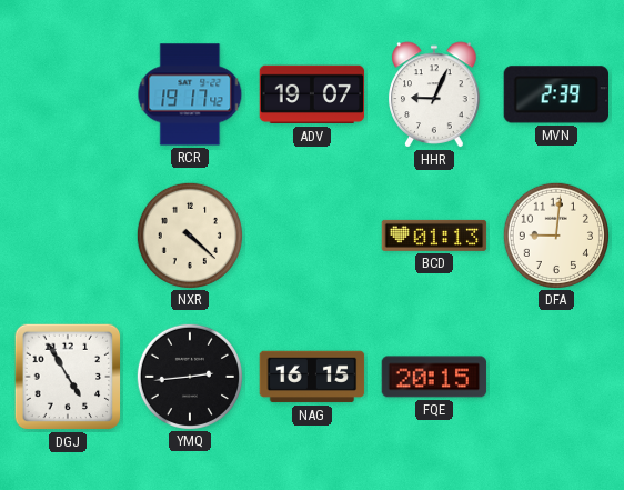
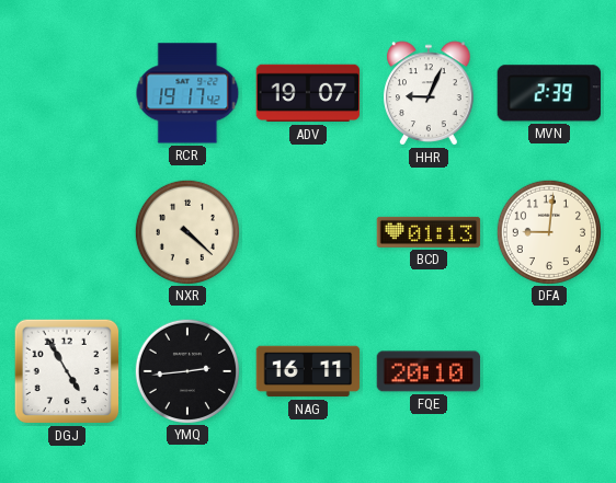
NAG: 16:15 -> 16:11 (308, 371)
FQE: 20:15 -> 20:10 (429, 371)
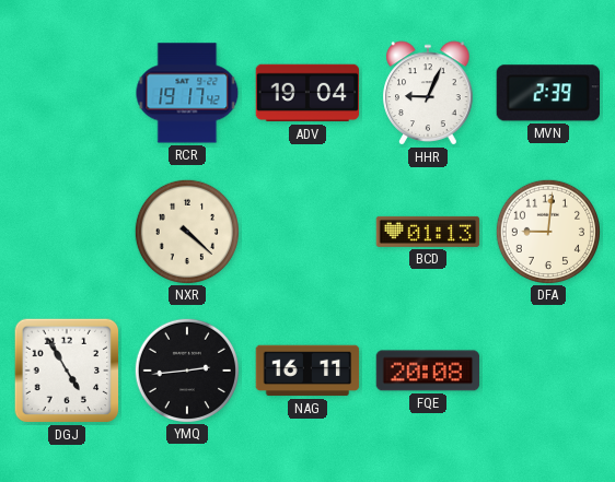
ADV: 19:07 -> 19:04 (307, 93)
FQE: 20:10 -> 20:08 (428, 371)
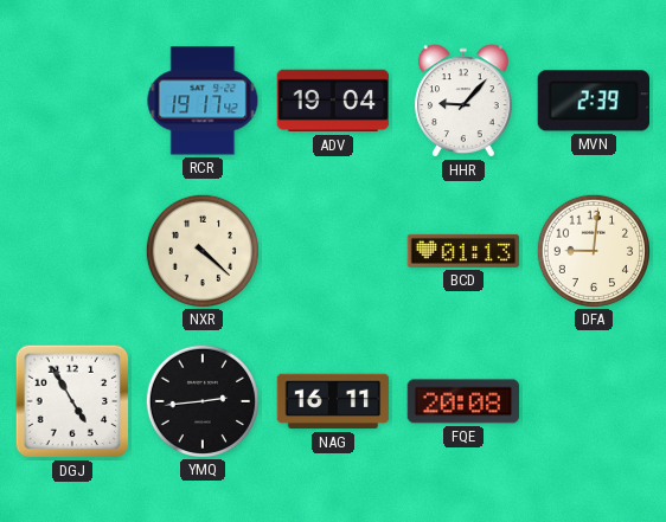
HHR: 9:04 -> 9:07 (463, 101)
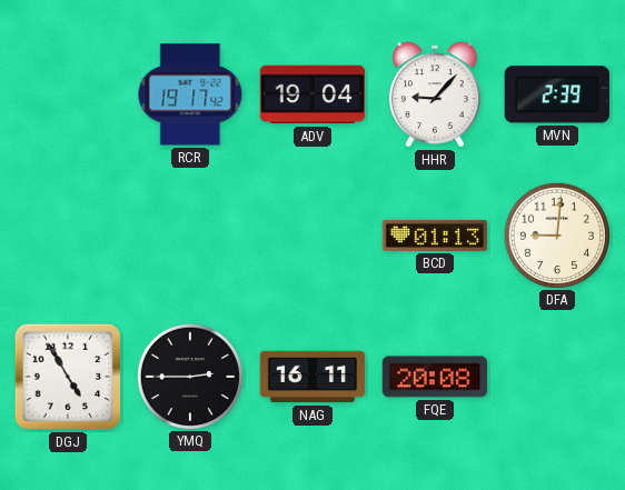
NXR: 4:22 -> none (201, 250)
YMQ: 2:44 -> 2:45 (189, 376)
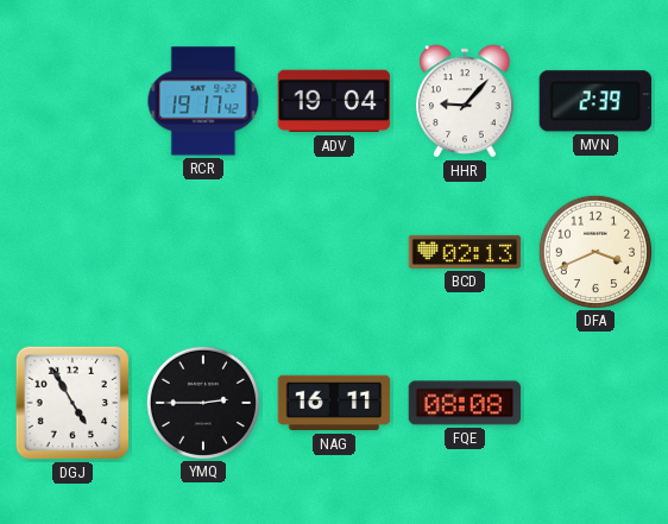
BCD: 01:13 -> 02:13 (465, 252)
DFA: 9:01 -> 3:41 (594, 251)
FQE: 20:08 -> 08:08 (465, 403)
